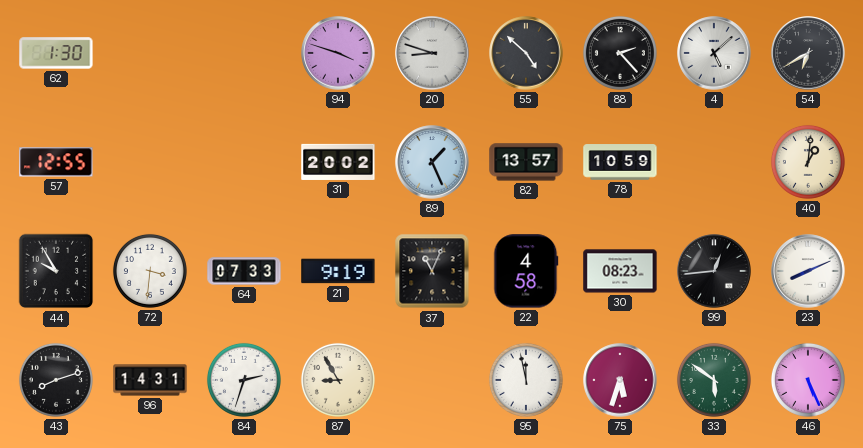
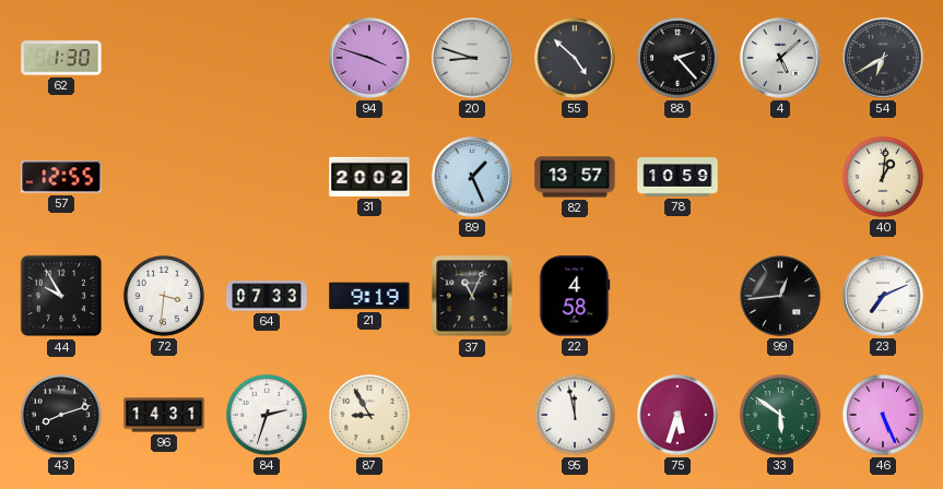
30: 08:23 -> none (620, 271)
23: 8:11 -> 7:11 (883, 296)
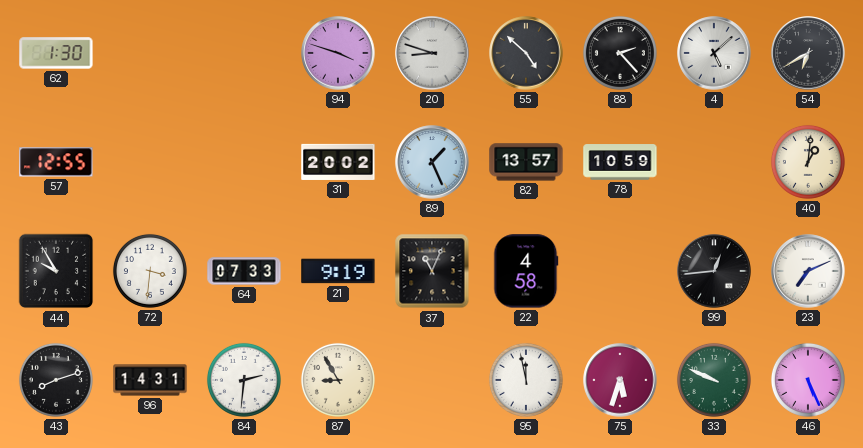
84: 2:33 -> 2:31 (244, 380)
33: 5:51 -> 9:49 (714, 380)
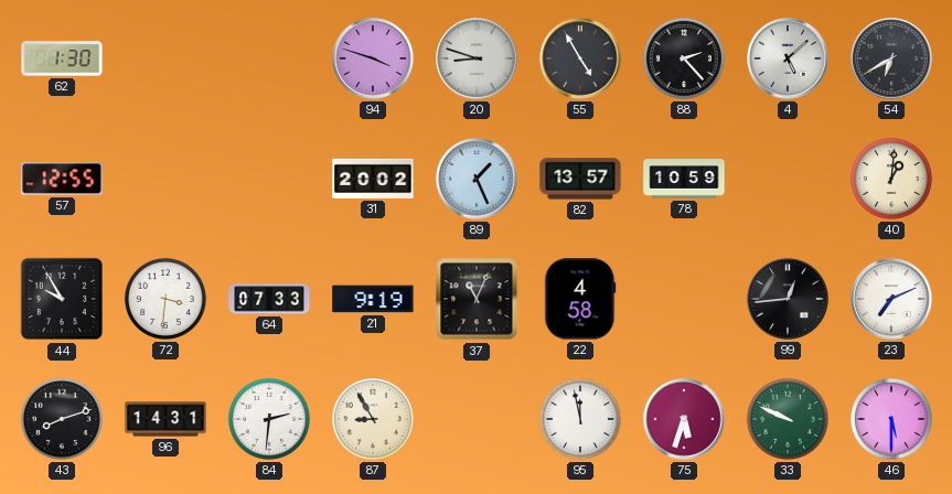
55: 4:52 -> 4:55 (580, 58)
46: 5:26 -> 5:30 (891, 419)
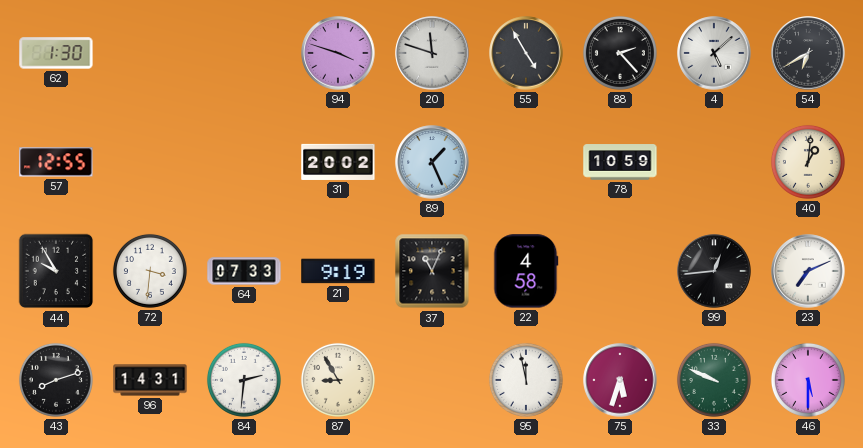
20: 8:48 -> 11:48 (432, 53)
82: 13:57 -> none (580, 179)
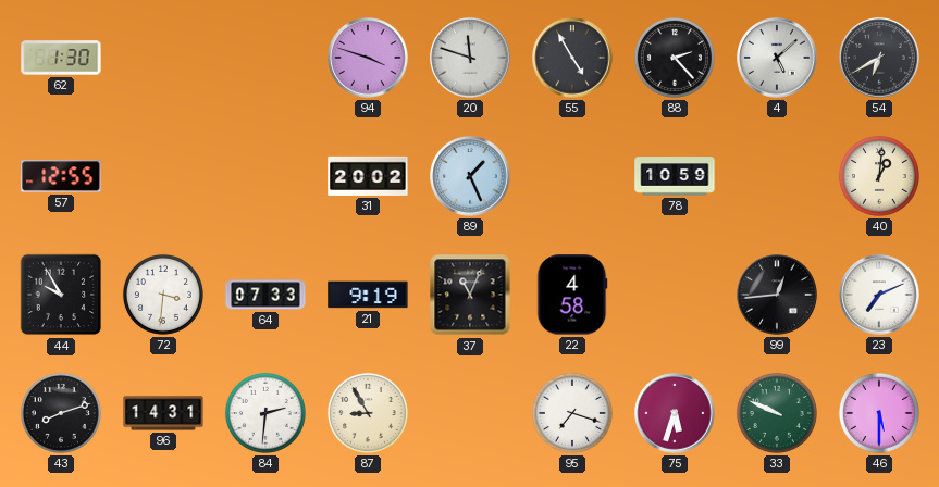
95: 11:58 -> 7:18 (572, 413)
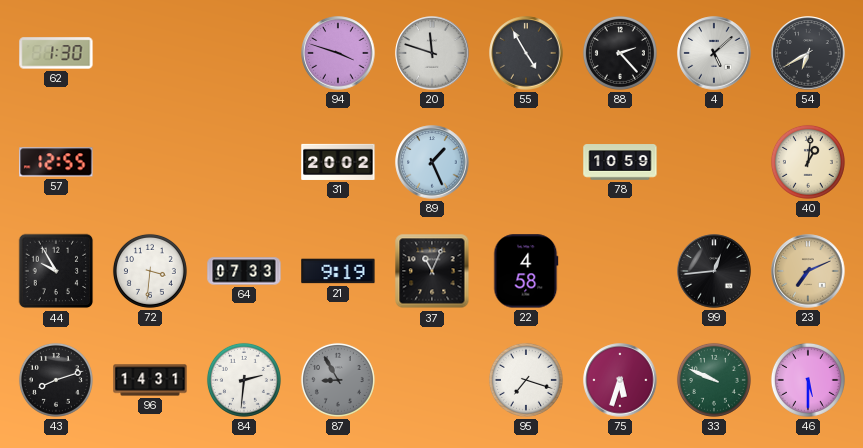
23 dial: white -> champagne (808, 271)
87 dial: cream -> grey (338, 380)
